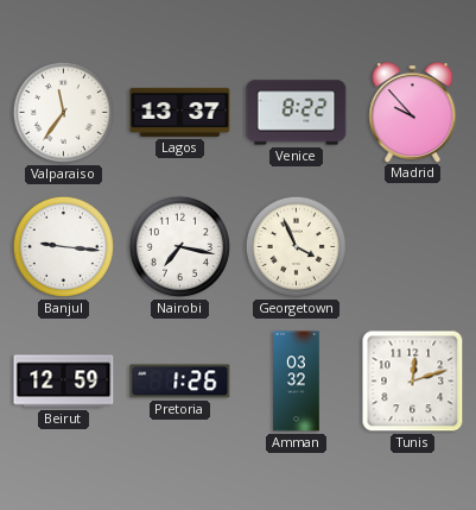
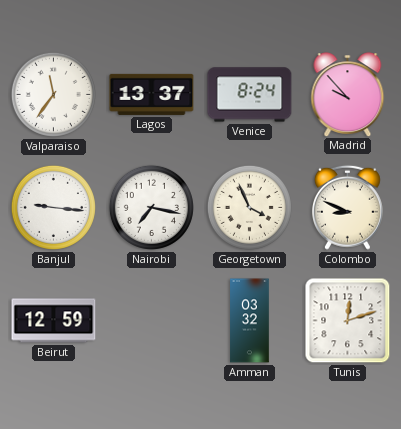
Venice: 8:22 -> 8:24 (250, 95)
Colombo: none -> 8:49 (347, 207)
Pretoria: 1:26 -> none (180, 382)
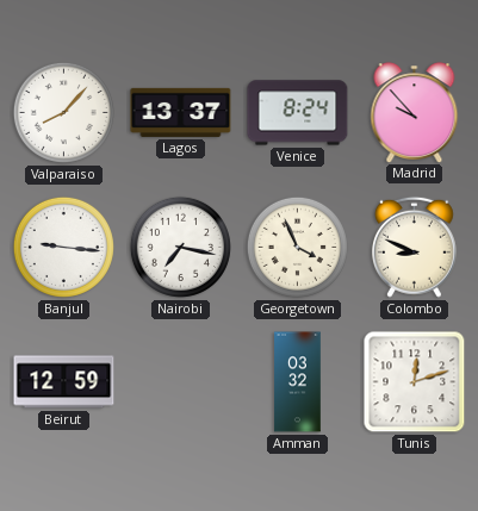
Valparaiso: 11:36 -> 8:07 (63, 112)
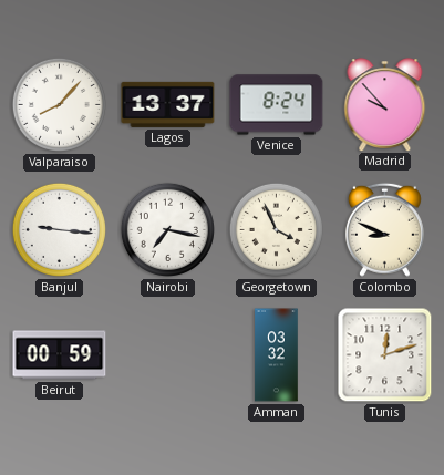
Beirut: 12:59 -> 00:59 (60, 355)
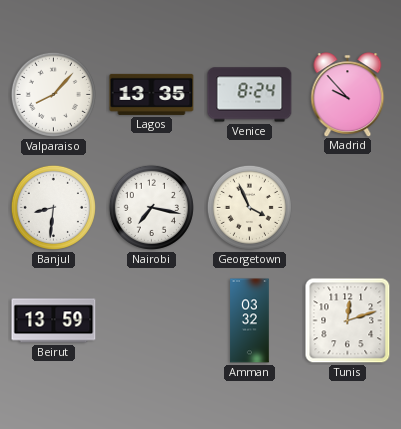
Lagos: 13:37 -> 13:35 (152, 94)
Banjul: 9:16 -> 8:31 (53, 207)
Colombo: 8:49 -> none (384, 229)
Beirut: 00:59 -> 13:59 (54, 321)
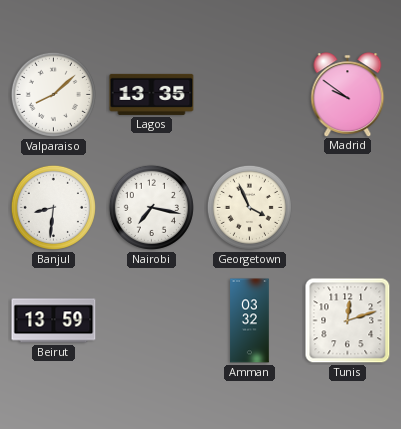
Valparaiso: 8:07 -> 8:08 (53, 94)
Venice: 8:24 -> none (250, 95)
Madrid: 9:53 -> 9:51 (348, 94)
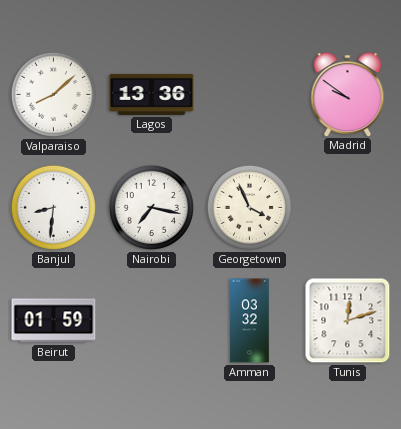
Lagos: 13:35 -> 13:36 (152, 94)
Beirut: 13:59 -> 01:59 (54, 321)
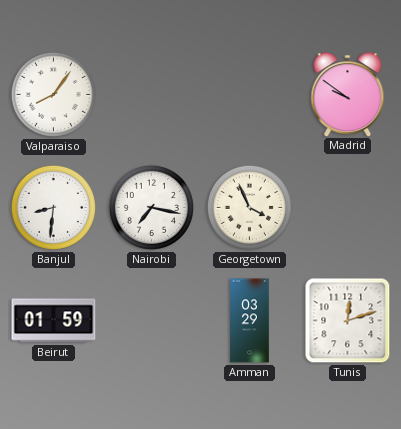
Valparaiso: 8:08 -> 8:06 (53, 94)
Lagos: 13:36 -> none (152, 94)
Amman: 03:32 -> 03:29 (250, 321)
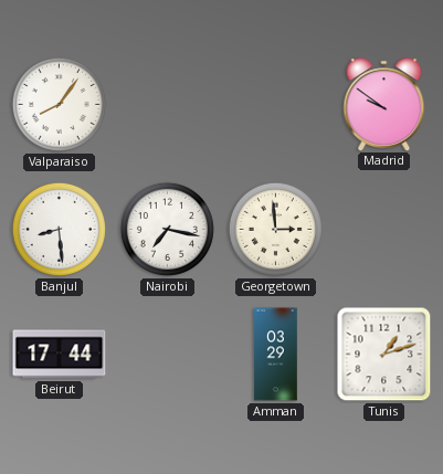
Banjul: 8:31 -> 8:29 (59, 229)
Georgetown: 3:56 -> 2:59 (275, 229)
Beirut: 01:59 -> 17:44 (60, 355)
Tunis: 12:12 -> 1:12 (384, 355)
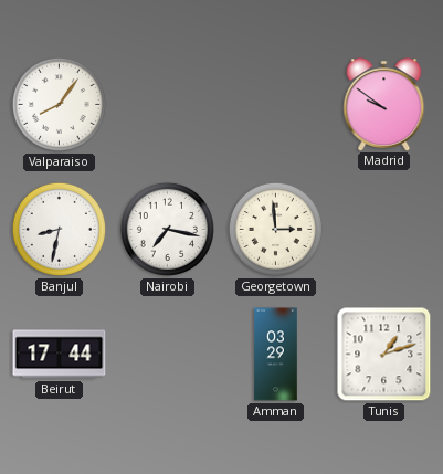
Banjul: 8:29 -> 8:32 (59, 229)
